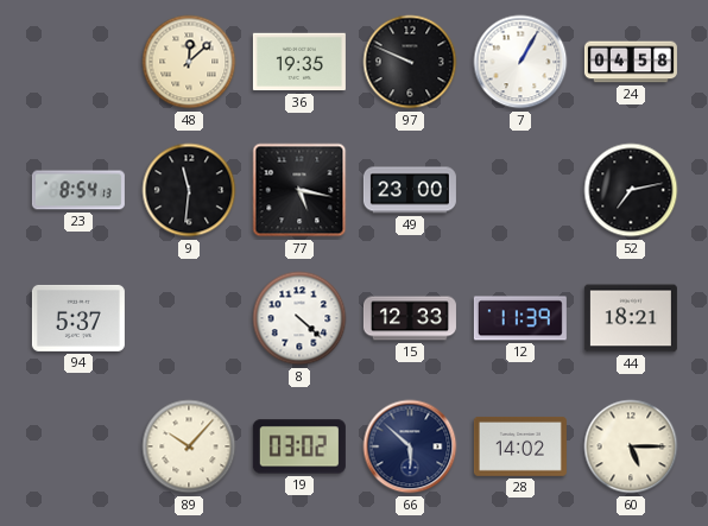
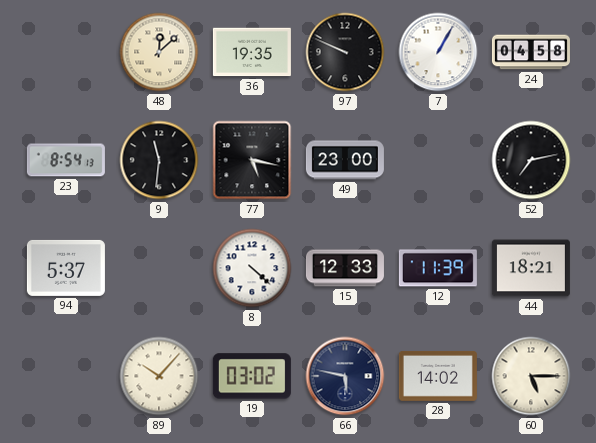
66: 5:52 -> 5:47 (345, 376)
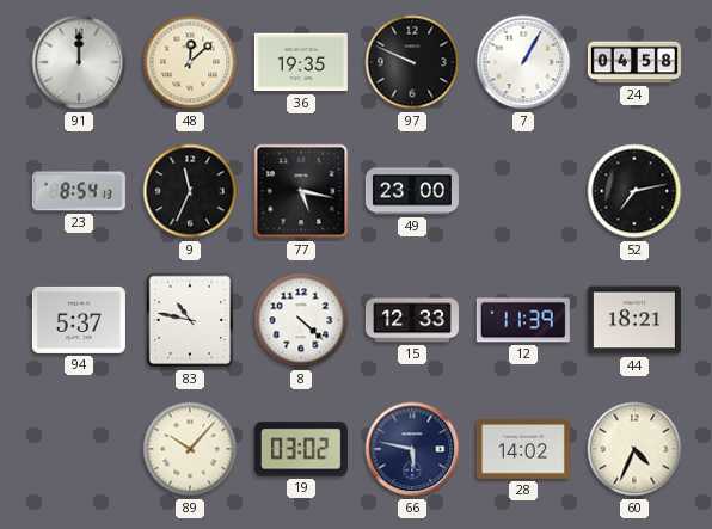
91: none -> 12:00 (79, 62)
9: 11:31 -> 11:34 (190, 191)
83: none -> 10:47 (190, 320)
60: 5:15 -> 4:34 (634, 449)
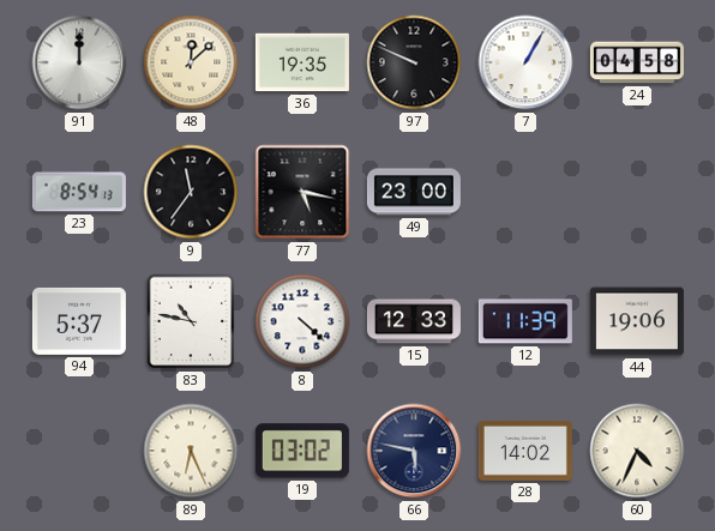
9: 11:34 -> 11:36 (191, 192)
52: 7:13 -> none (634, 191)
44: 18:21 -> 19:06 (637, 321)
89: 10:07 -> 6:26 (191, 451)
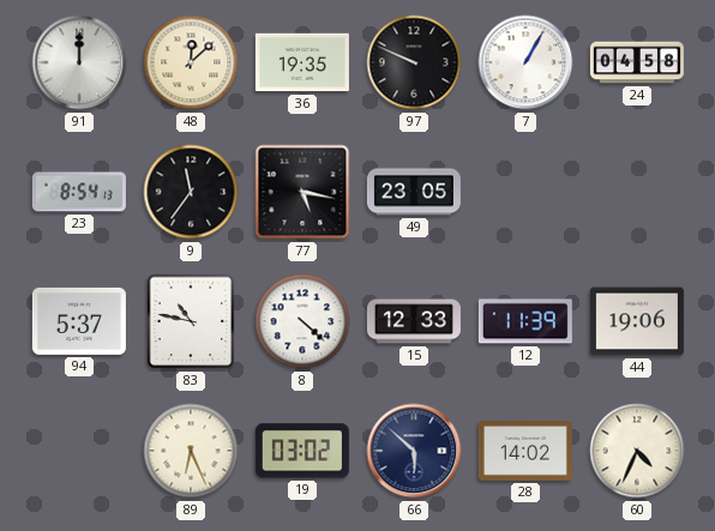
49: 23:00 -> 23:05 (414, 192)
66: 5:47 -> 5:52 (414, 451)
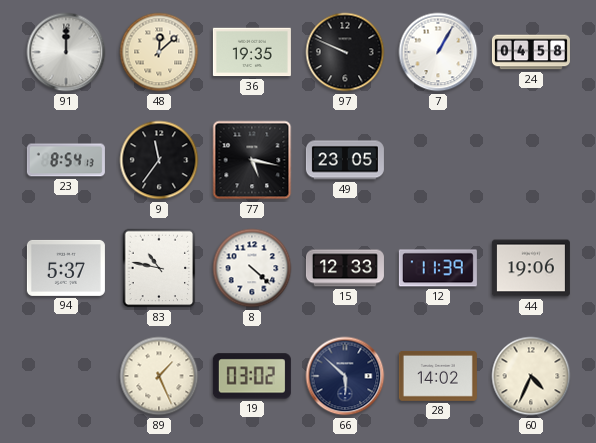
89: 6:26 -> 1:26 (159, 376)
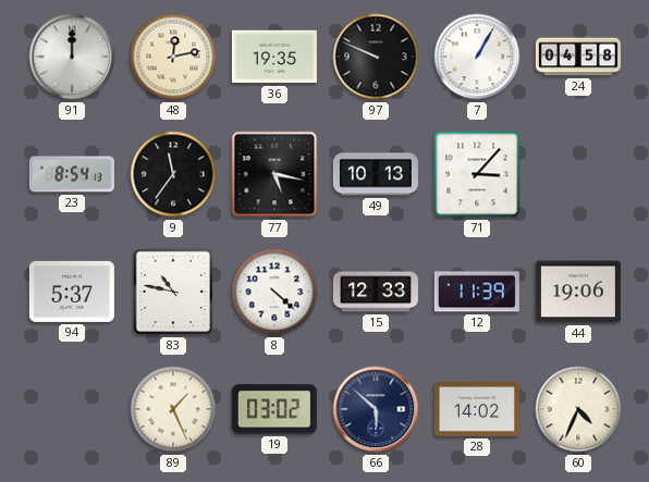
48: 12:08 -> 12:13 (173, 57)
49: 23:05 -> 10:13 (376, 174)
71: none -> 3:07 (477, 174)
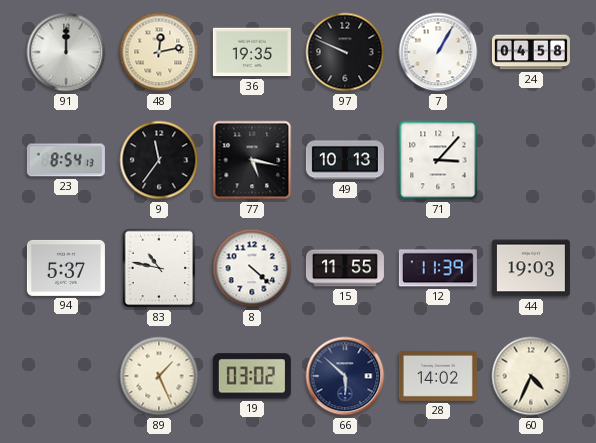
15: 12:33 -> 11:55 (345, 268)
44: 19:06 -> 19:03 (531, 268)
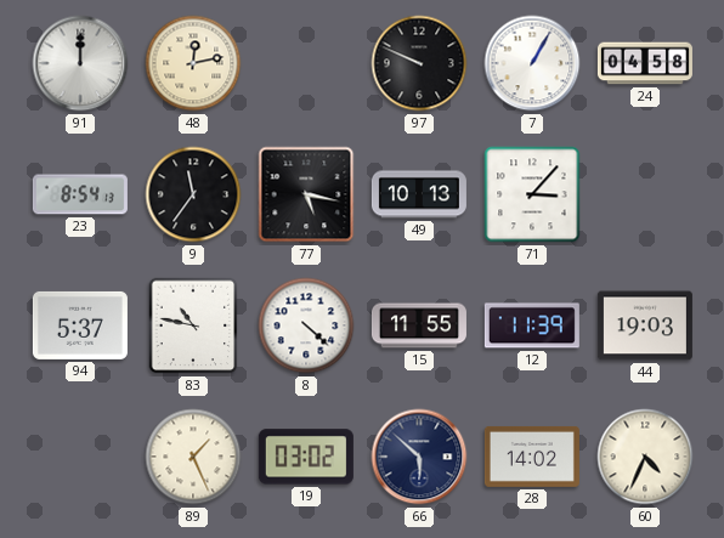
36: 19:35 -> none (252, 52)
